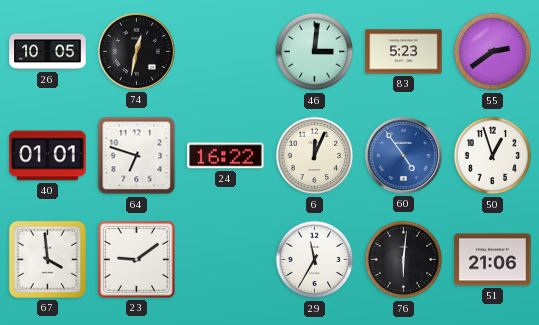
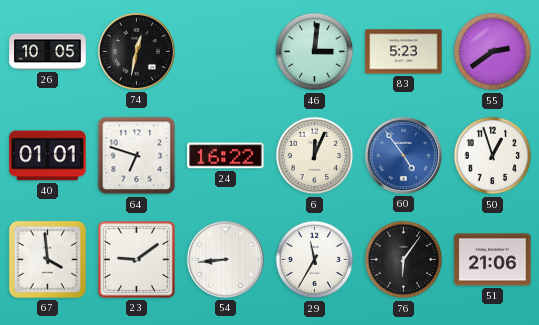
54: none -> 8:44 (225, 259)
76: 6:01 -> 6:06 (404, 260)
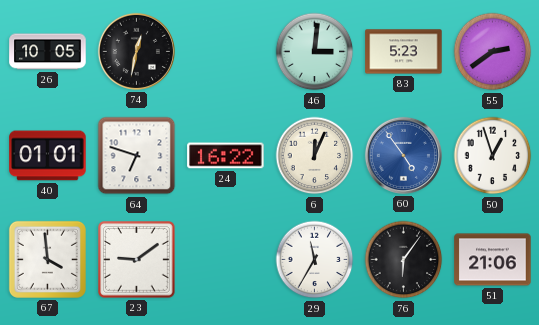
54: 8:44 -> none (225, 259)
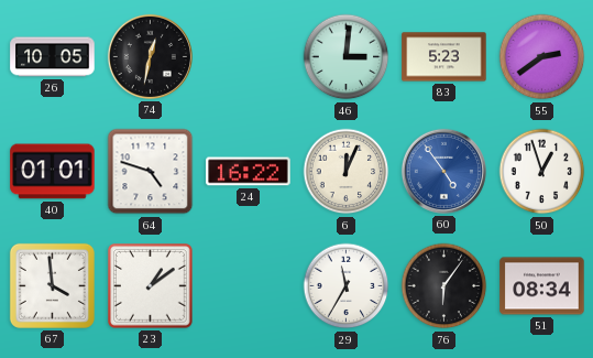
64: 6:48 -> 4:48 (151, 172)
23: 9:09 -> 1:09 (151, 286)
51: 21:06 -> 08:34 (542, 286)
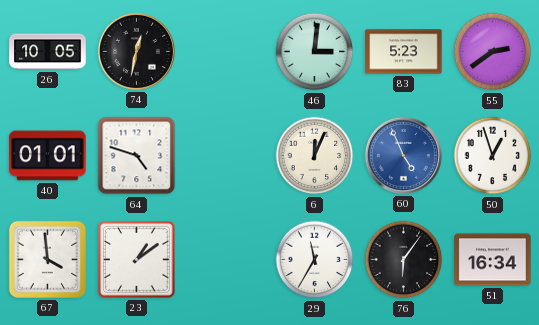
24: 16:22 -> none (249, 172)
60: 4:54 -> 4:56 (403, 155)
51: 08:34 -> 16:34 (493, 260)
